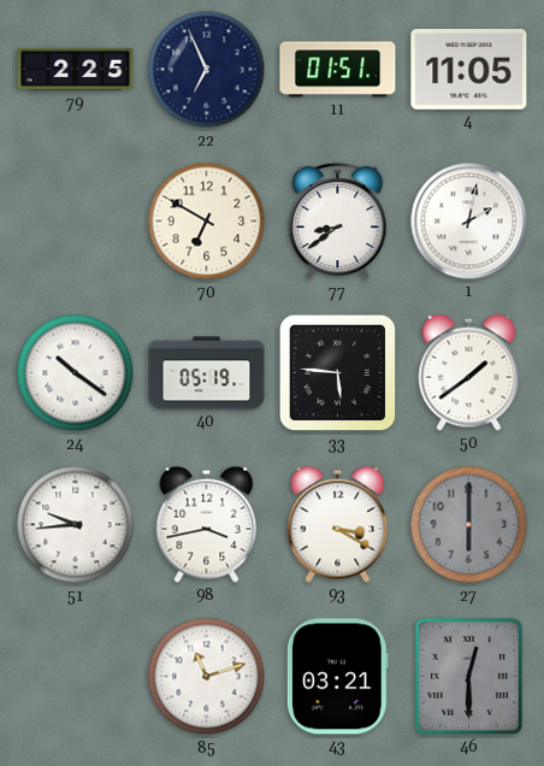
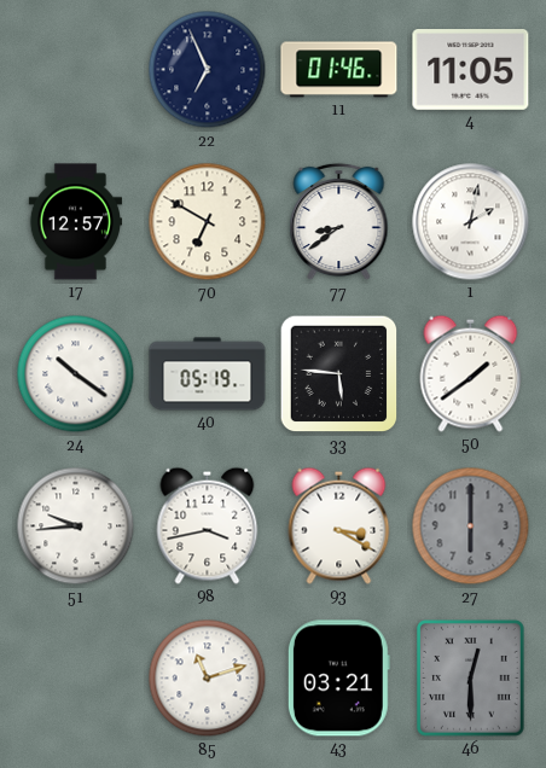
79: 2:25 -> none (76, 70)
11: 01:51 -> 01:46 (339, 70)
17: none -> 12:57 (75, 222)
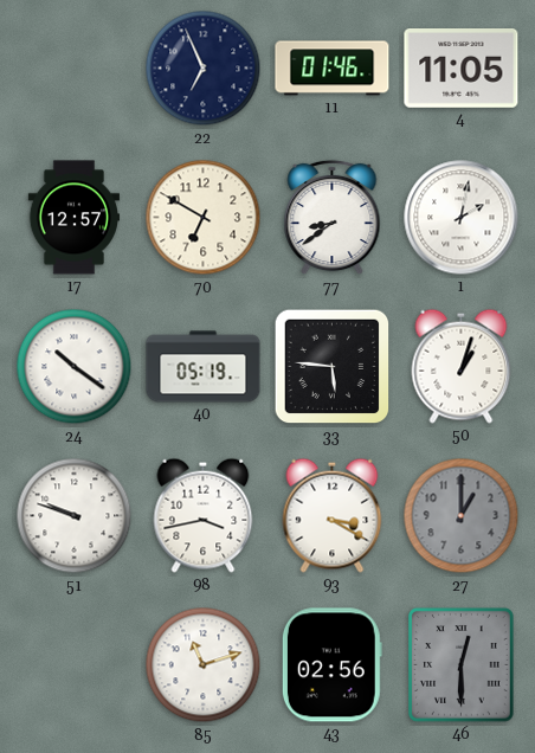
50: 1:39 -> 1:03 (462, 366)
51: 9:44 -> 9:48 (75, 516)
27: 6:00 -> 1:00 (462, 516)
43: 03:21 -> 02:56 (331, 665)
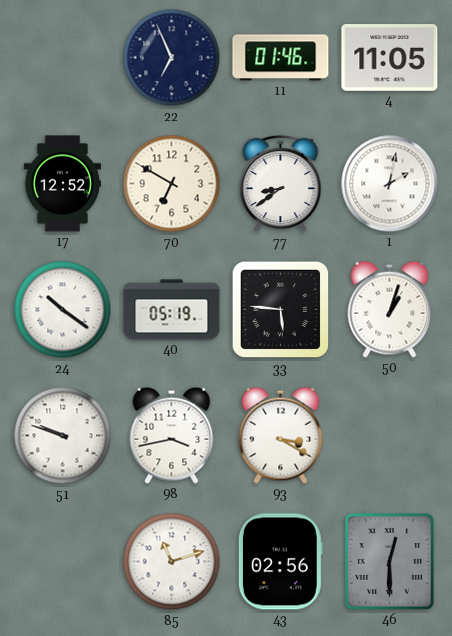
17: 12:57 -> 12:52 (62, 184)
27: 1:00 -> none (462, 516)
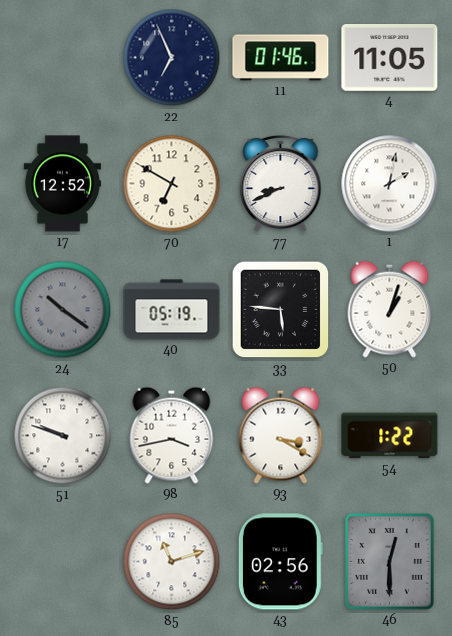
77: 8:39 -> 8:41 (281, 184)
24 dial: white -> grey (63, 310)
54: none -> 1:22 (390, 436)
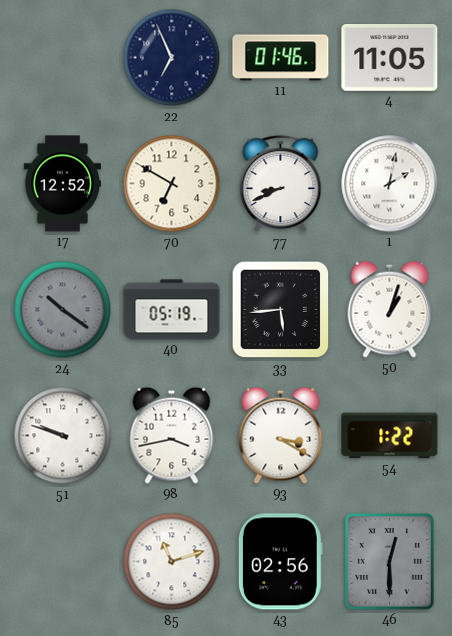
33: 5:46 -> 5:44 (281, 310)
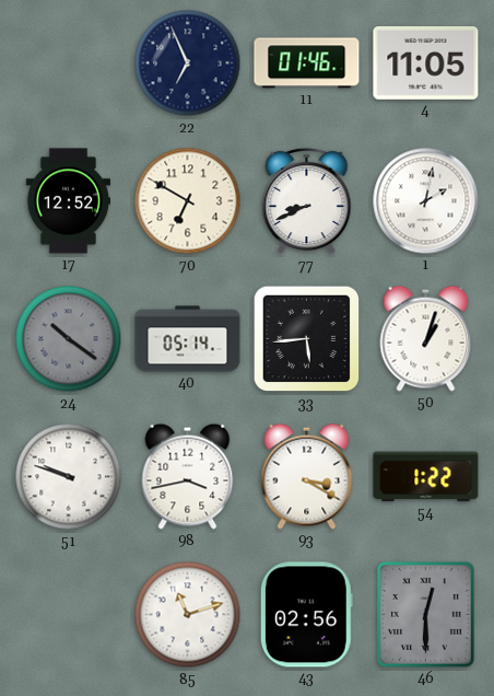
40: 05:19 -> 05:14 (188, 339)
